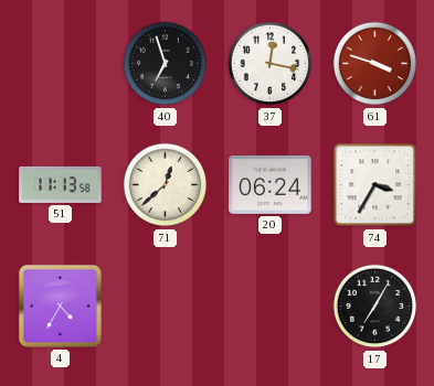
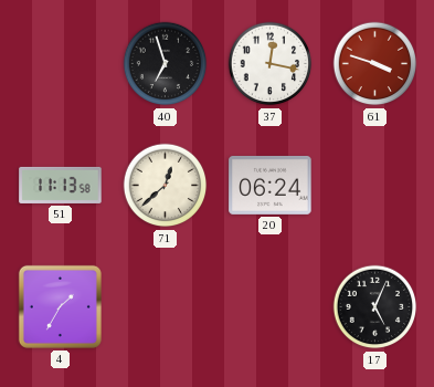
74: 3:35 -> none (375, 185)
4: 4:35 -> 1:35 (60, 306)
17: 7:05 -> 5:04 (375, 307)
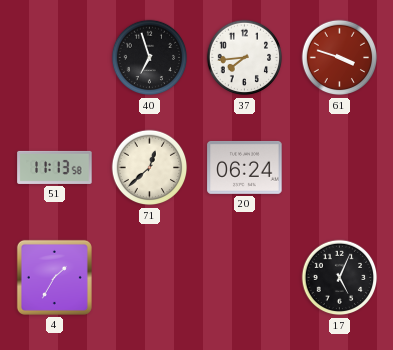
37: 12:17 -> 7:44 (245, 58)
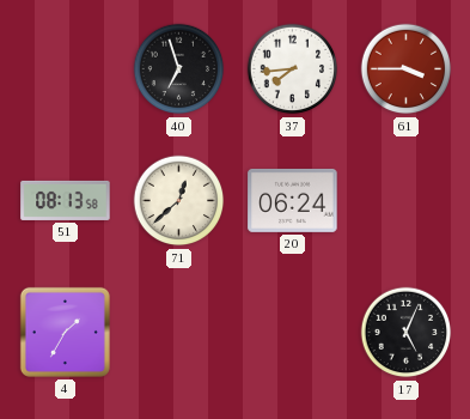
61: 3:48 -> 3:45 (407, 69)
51: 11:13 -> 08:13 (66, 200)
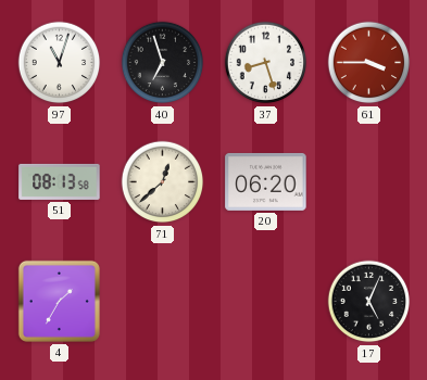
97: none -> 11:03 (60, 63)
37: 7:44 -> 8:27 (266, 63)
20: 06:24 -> 06:20 (266, 181)
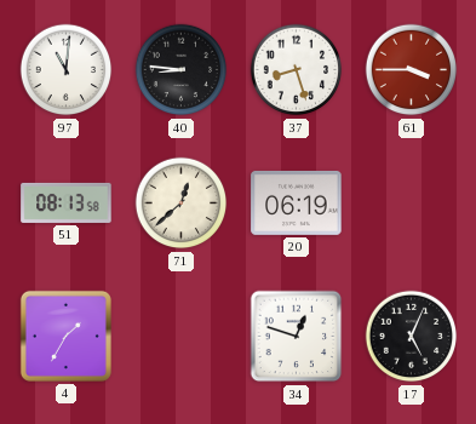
97: 11:03 -> 11:01 (67, 70)
40: 6:57 -> 8:46 (182, 70)
20: 06:20 -> 06:19 (297, 202)
34: none -> 12:48 (297, 337)
